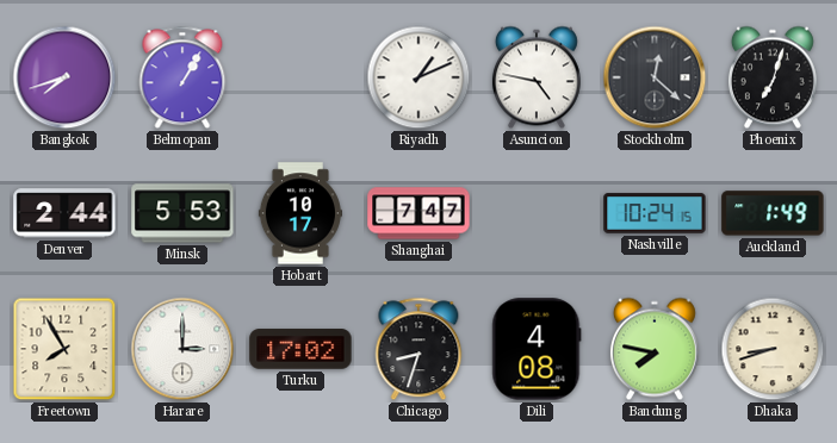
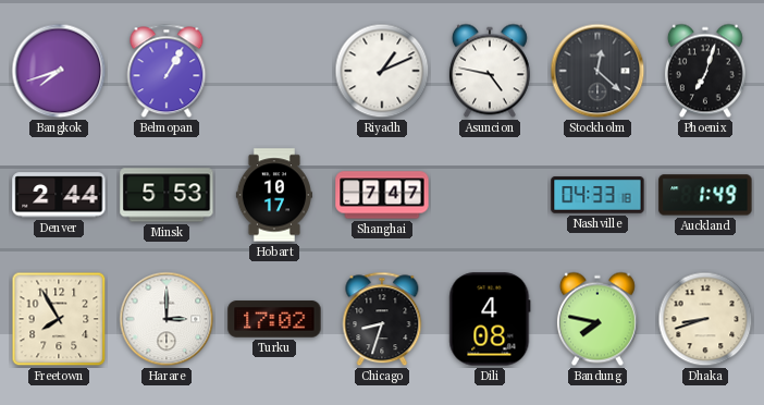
Nashville: 10:24 -> 04:33 (597, 195)
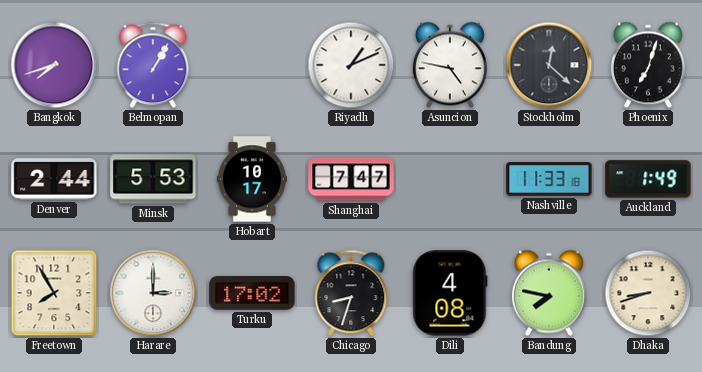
Nashville: 04:33 -> 11:33 (549, 179)
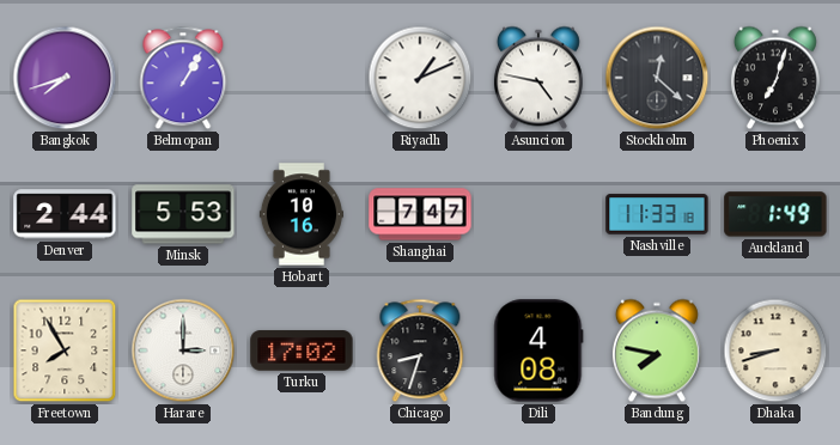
Hobart: 10:17 -> 10:16 (302, 214)
